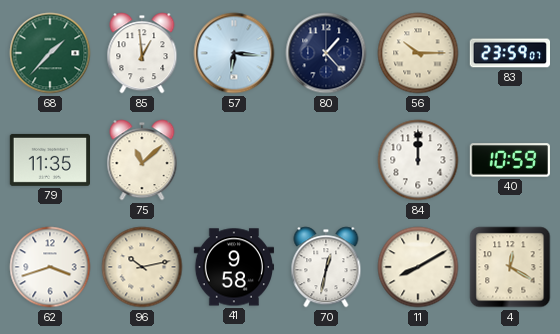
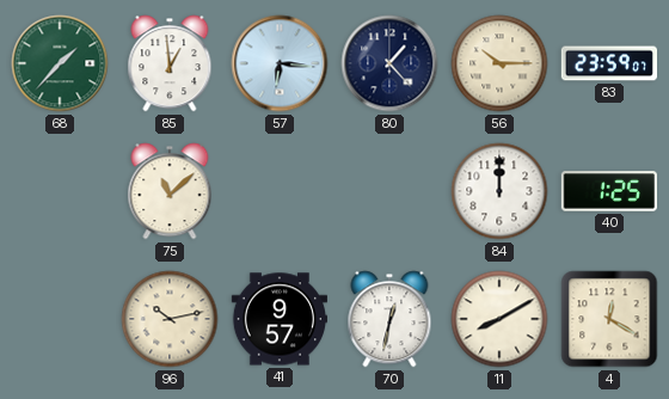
79: 11:35 -> none (49, 160)
40: 10:59 -> 1:25 (608, 191)
62: 3:42 -> none (50, 267)
41: 9:58 -> 9:57 (278, 319)
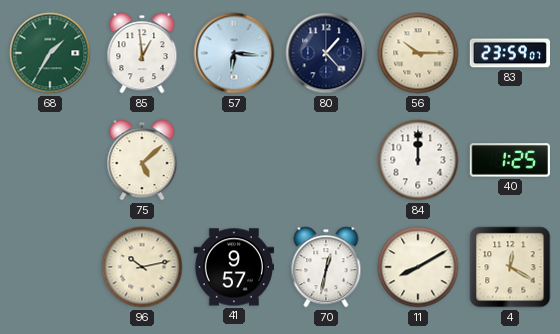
68: 1:37 -> 1:35 (50, 53)
75: 11:08 -> 5:08 (142, 160)
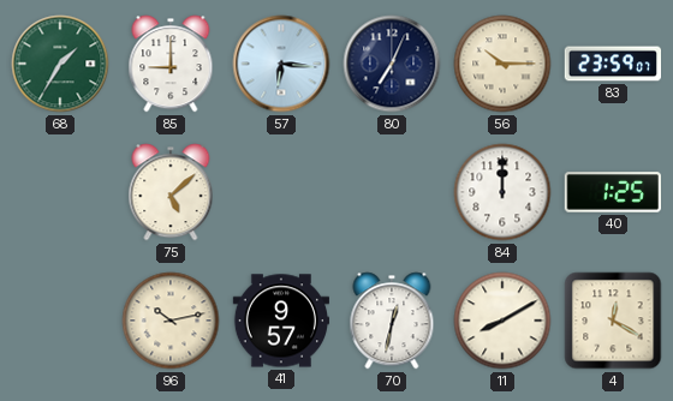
85: 12:59 -> 9:00 (171, 64)
80: 1:23 -> 7:04 (392, 64)
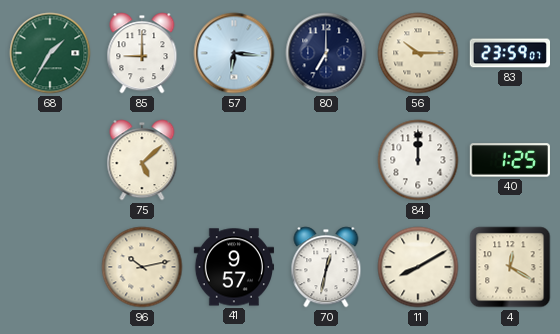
80: 7:04 -> 7:00 (326, 53)
